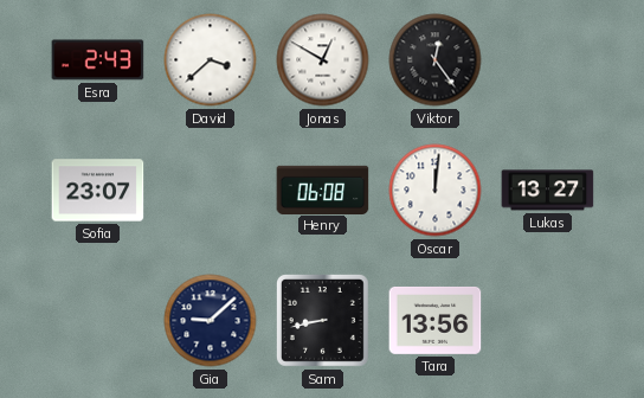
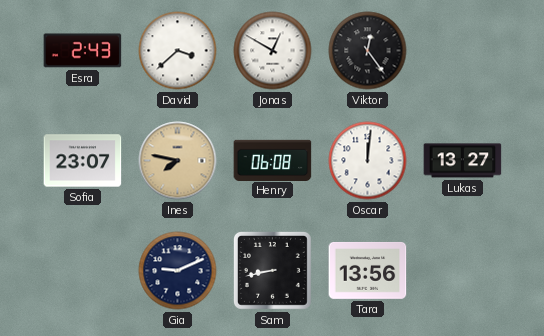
Ines: none -> 7:47 (178, 161)
Gia: 9:08 -> 9:11 (178, 271)
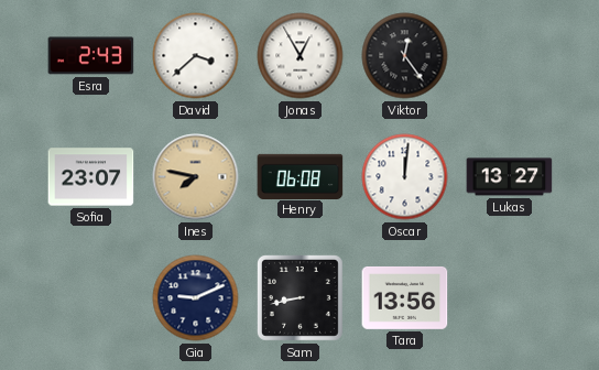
Jonas: 12:50 -> 12:55 (301, 56)
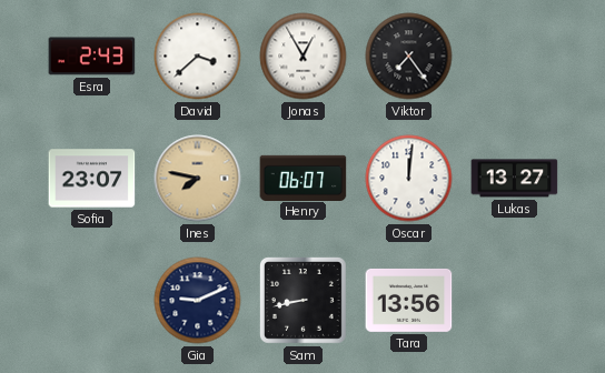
Viktor: 12:24 -> 7:24 (409, 57)
Henry: 06:08 -> 06:07 (304, 178)
